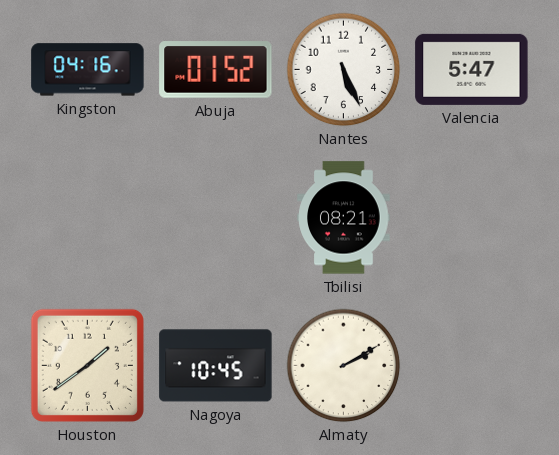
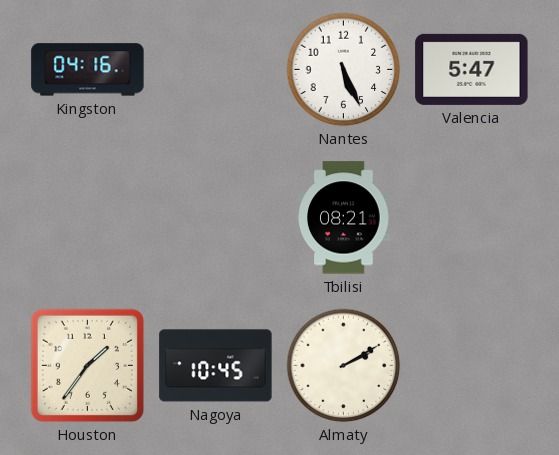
Abuja: 01:52 -> none (216, 70)
Houston: 1:39 -> 1:36 (87, 365)
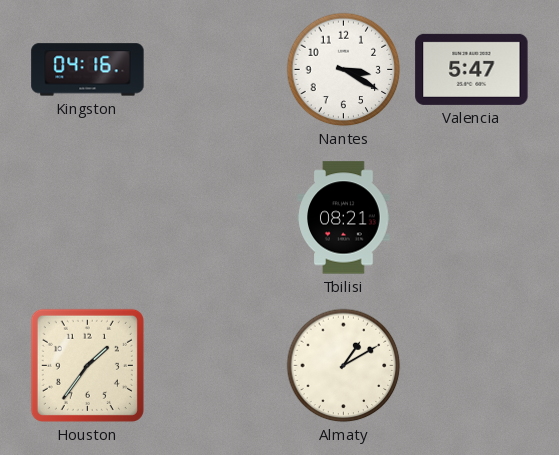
Nantes: 5:26 -> 3:20 (344, 70)
Nagoya: 10:45 -> none (216, 366)
Almaty: 2:10 -> 1:10 (344, 366)
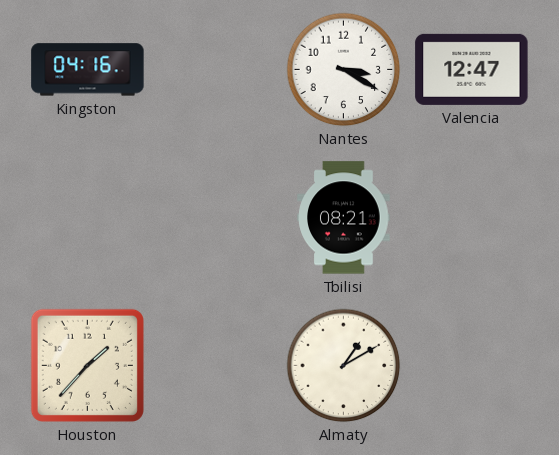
Valencia: 5:47 -> 12:47 (472, 69)
Houston: 1:36 -> 1:37 (87, 365)
